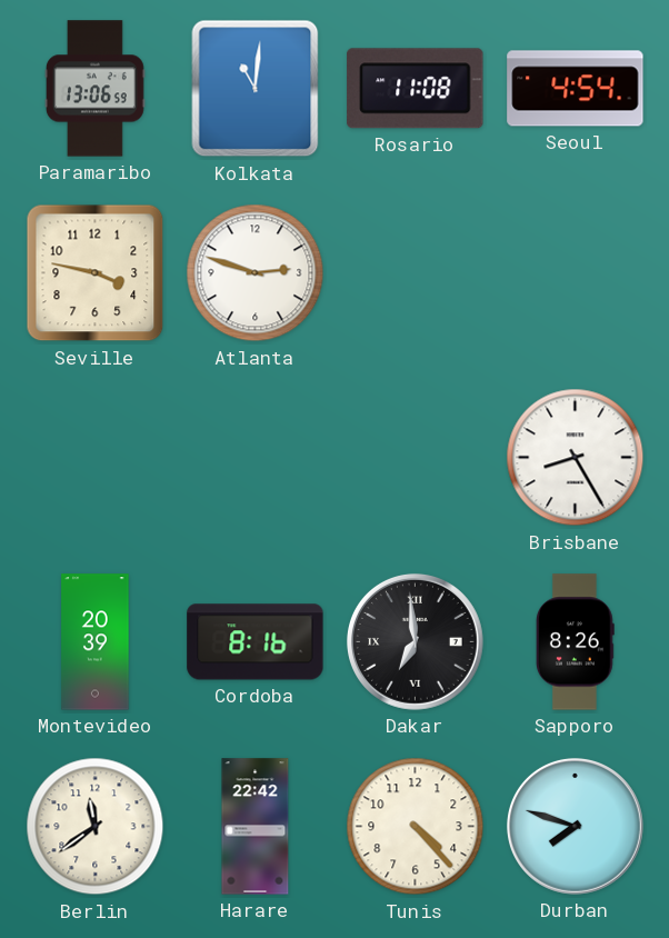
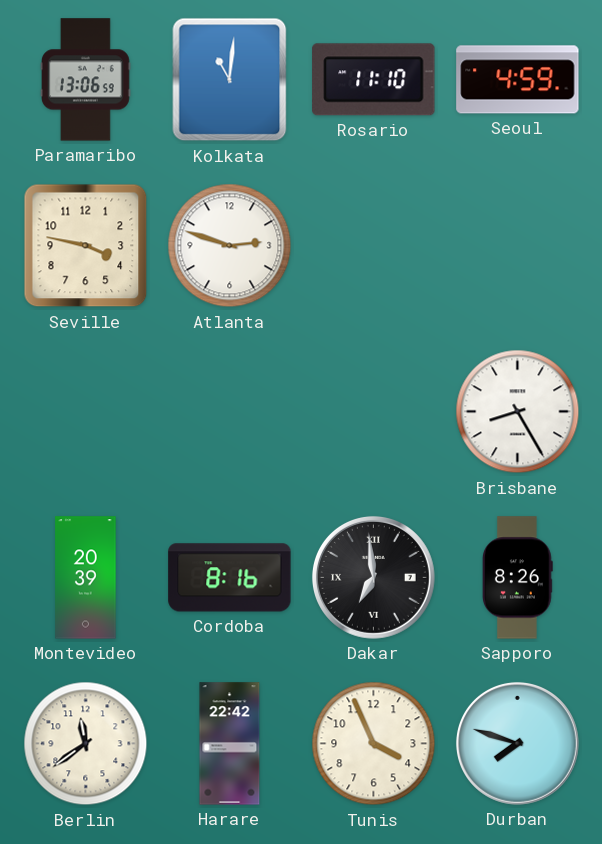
Rosario: 11:08 -> 11:10 (374, 80)
Seoul: 4:54 -> 4:59 (518, 80)
Tunis: 4:23 -> 3:56 (374, 744)
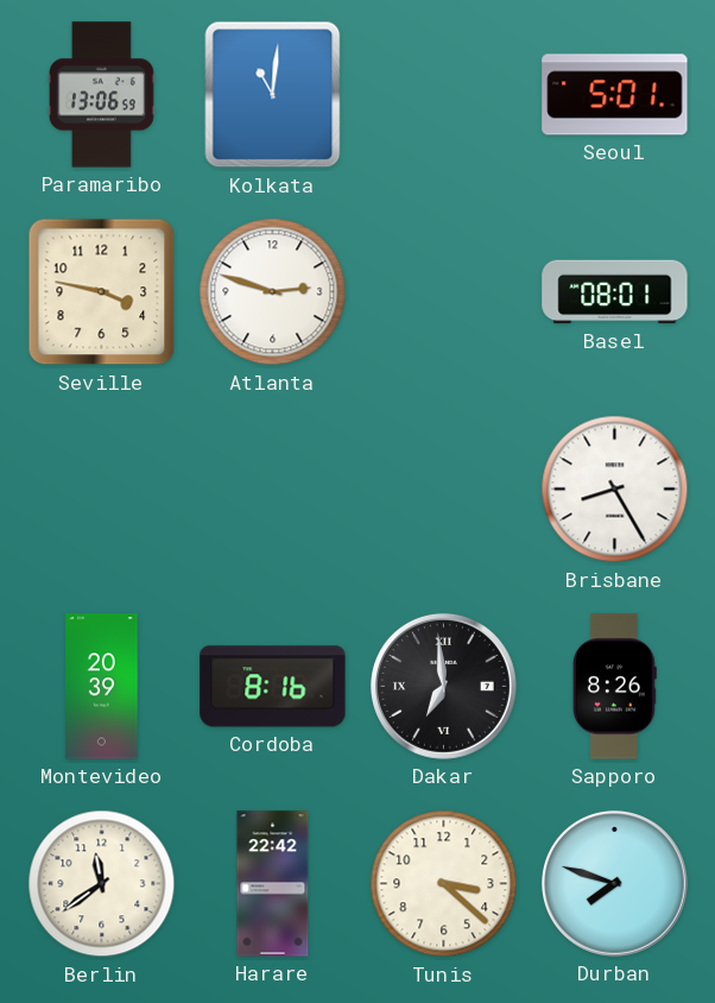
Rosario: 11:10 -> none (374, 80)
Seoul: 4:59 -> 5:01 (615, 95)
Basel: none -> 08:01 (615, 292)
Tunis: 3:56 -> 3:22 (444, 884)
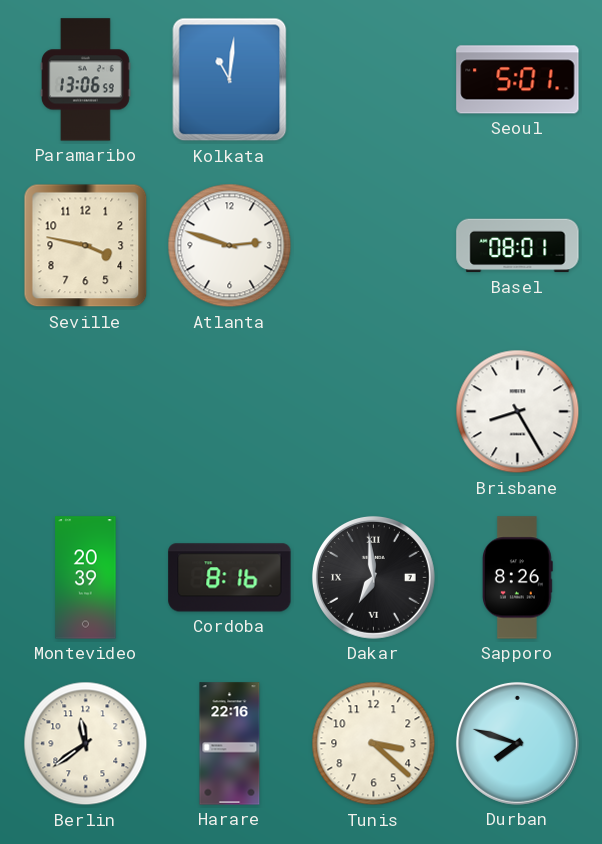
Harare: 22:42 -> 22:16 (230, 744)
